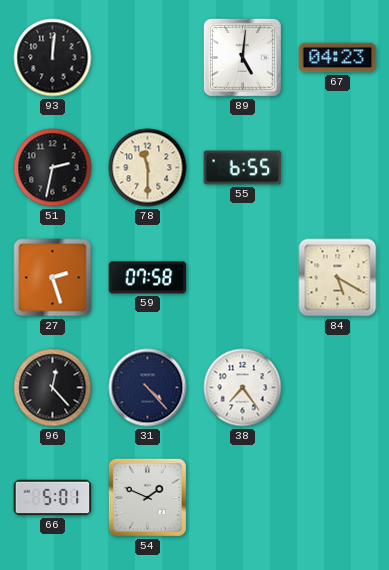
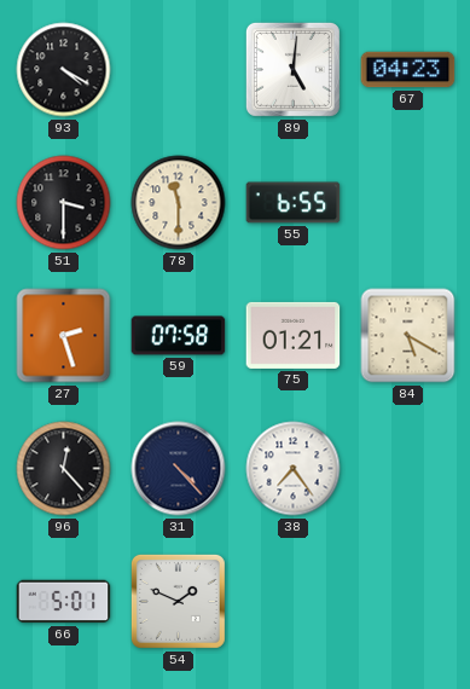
93: 12:01 -> 4:20 (64, 70)
51: 2:32 -> 3:30 (64, 203)
75: none -> 01:21 (294, 335)
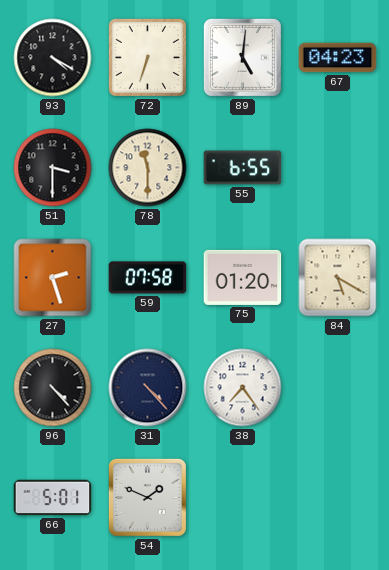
72: none -> 6:33 (147, 57)
75: 01:21 -> 01:20 (243, 277)
96: 12:23 -> 4:23 (53, 388)
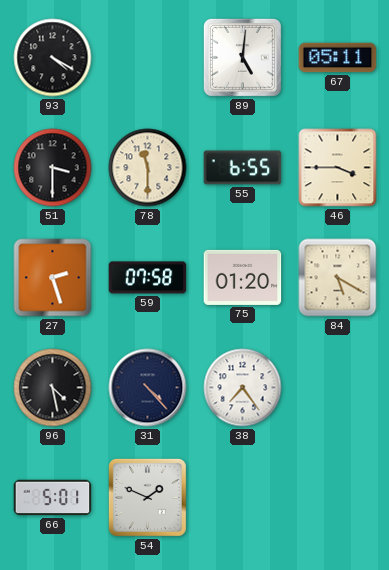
72: 6:33 -> none (147, 57)
67: 04:23 -> 05:11 (338, 58)
46: none -> 3:45 (338, 168)
96: 4:23 -> 4:28 (53, 388)
